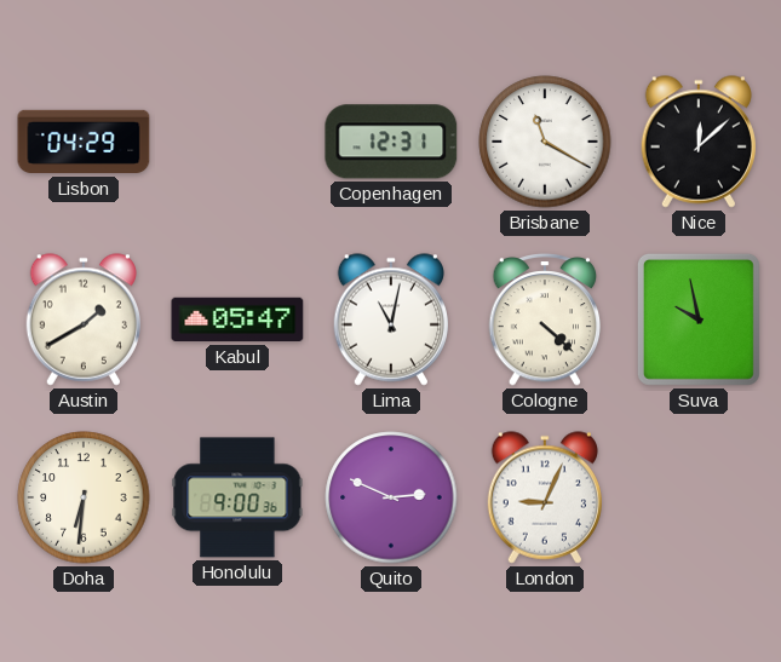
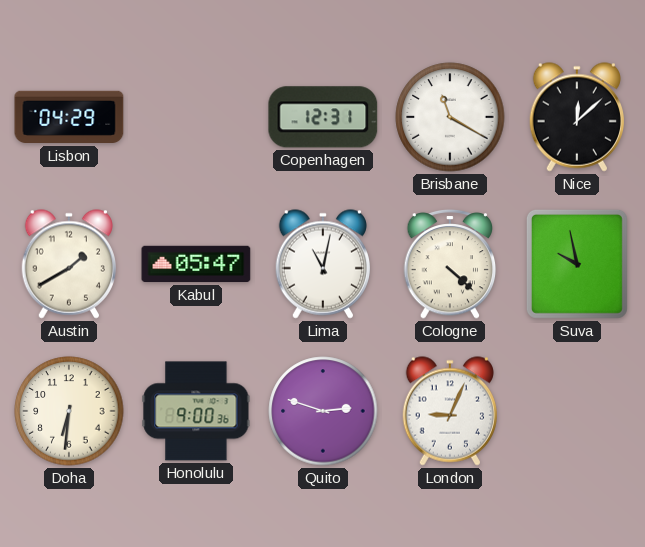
Quito: 2:49 -> 2:48 (323, 411)
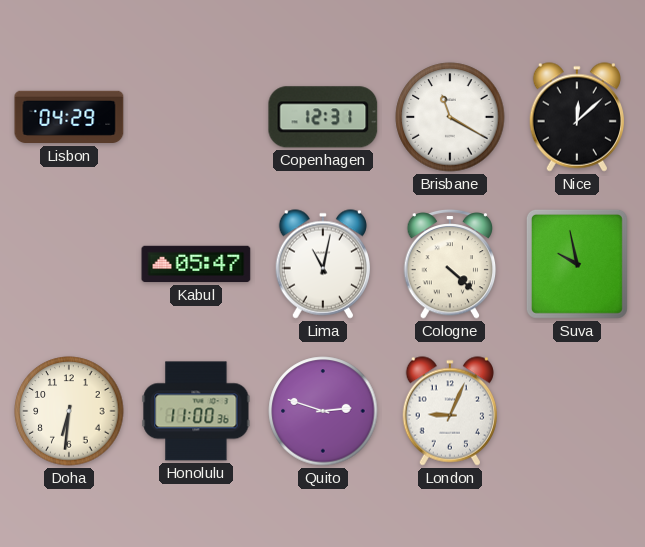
Austin: 1:40 -> none (68, 264)
Honolulu: 9:00 -> 11:00 (196, 411)
